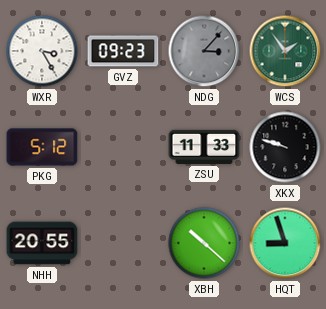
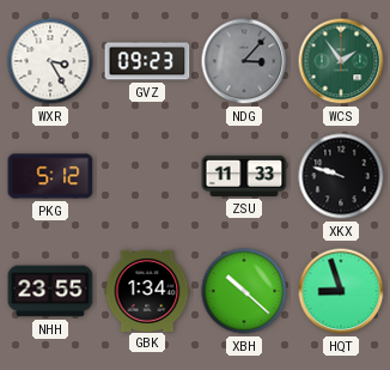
NHH: 20:55 -> 23:55 (50, 291)
GBK: none -> 1:34 (147, 290)
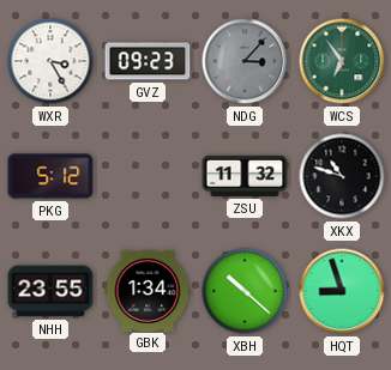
WCS: 1:54 -> 6:54 (342, 61)
ZSU: 11:33 -> 11:32 (245, 176)
XKX: 9:48 -> 10:48 (342, 176)
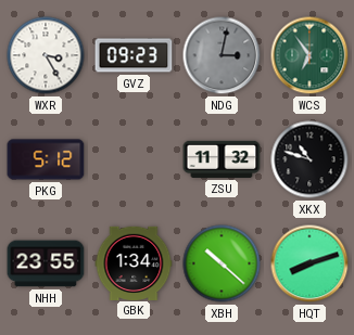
NDG: 3:07 -> 3:02 (222, 55)
HQT: 8:57 -> 8:12 (309, 263)
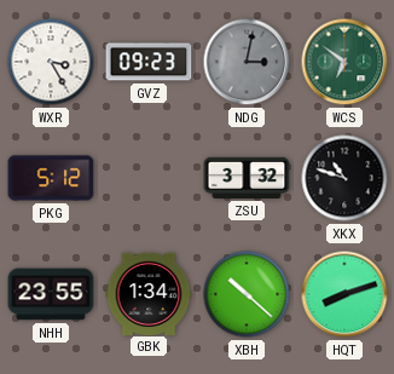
WCS: 6:54 -> 6:51 (344, 62)
ZSU: 11:32 -> 3:32 (247, 178)
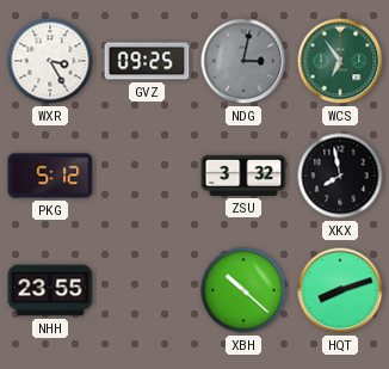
GVZ: 09:23 -> 09:25 (147, 61)
WCS: 6:51 -> 6:54 (340, 61)
XKX: 10:48 -> 7:58 (340, 176)
GBK: 1:34 -> none (149, 293)
